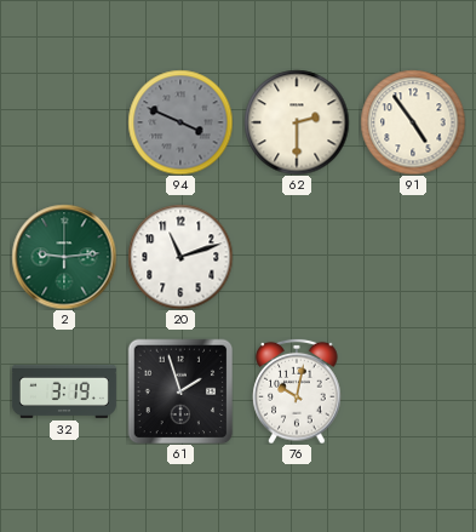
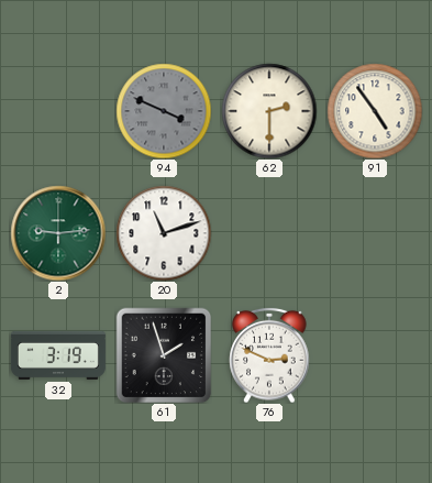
76: 10:02 -> 2:49 (269, 355)
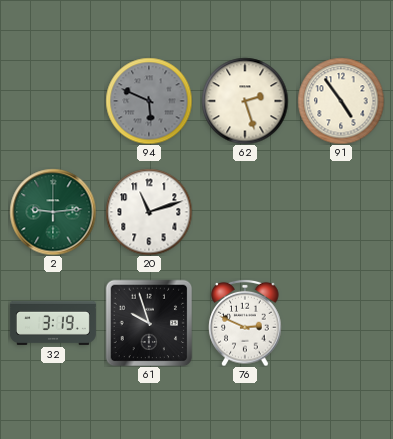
94: 3:49 -> 5:49 (149, 101)
62: 2:30 -> 2:27 (245, 101)
61: 1:57 -> 9:57 (149, 323)
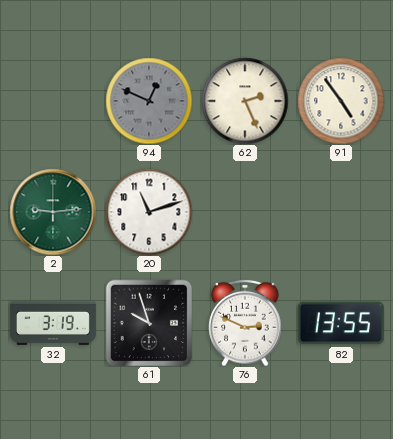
94: 5:49 -> 12:49 (149, 101)
62: 2:27 -> 2:26 (245, 101)
82: none -> 13:55 (341, 323)
